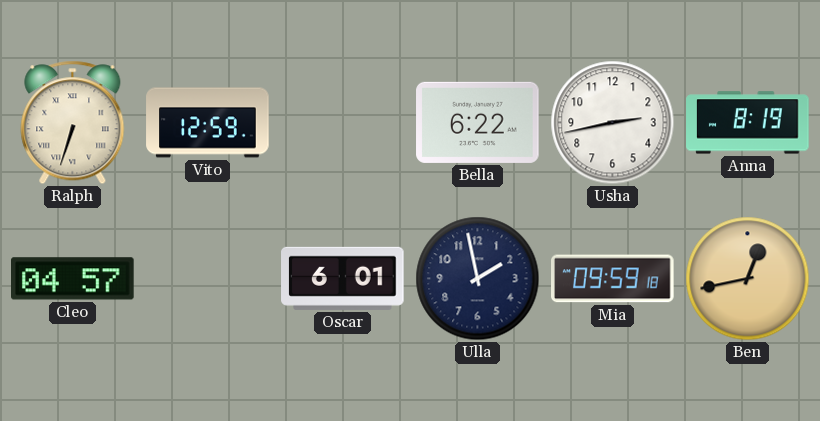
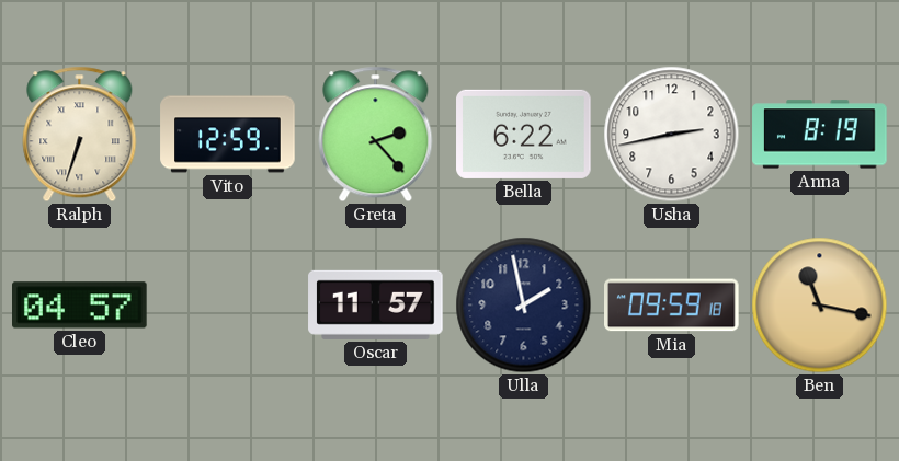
Greta: none -> 2:23 (376, 135)
Oscar: 6:01 -> 11:57 (376, 304)
Ben: 12:43 -> 11:17 (820, 306)
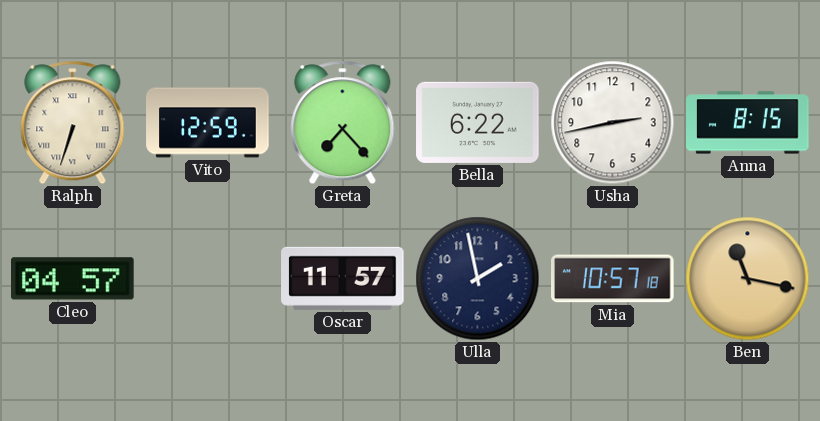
Greta: 2:23 -> 7:23 (343, 123)
Anna: 8:19 -> 8:15 (748, 123)
Mia: 09:59 -> 10:57 (613, 279)
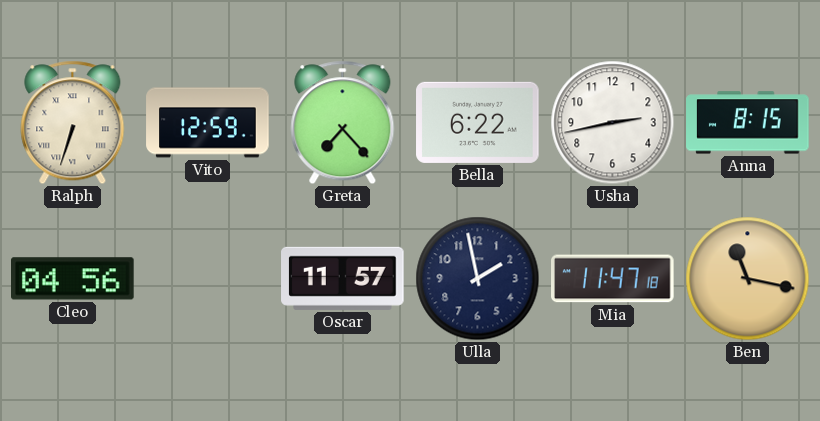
Cleo: 04:57 -> 04:56 (73, 279)
Mia: 10:57 -> 11:47 (613, 279)
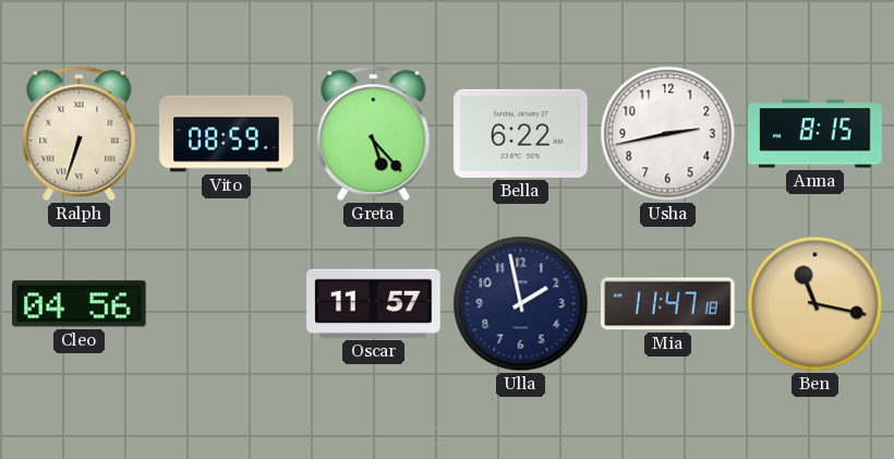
Vito: 12:59 -> 08:59 (227, 134)
Greta: 7:23 -> 5:23 (374, 134)
